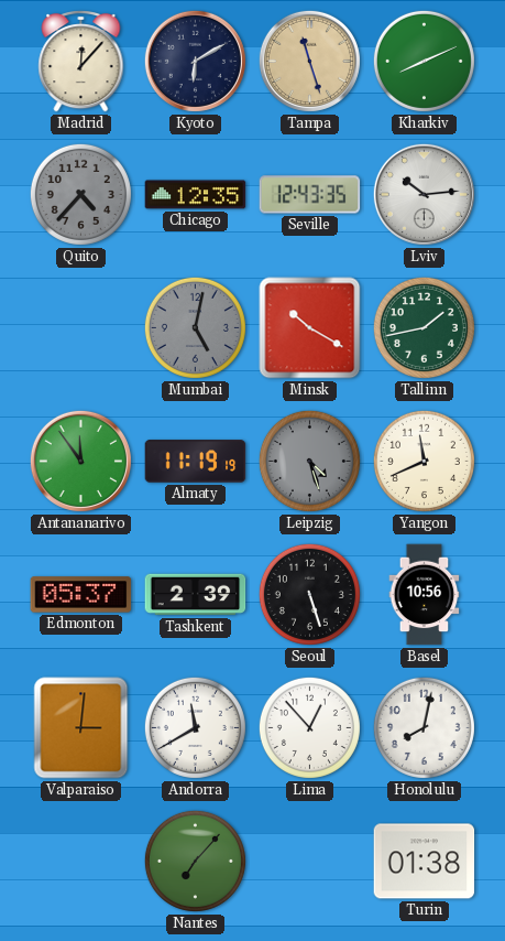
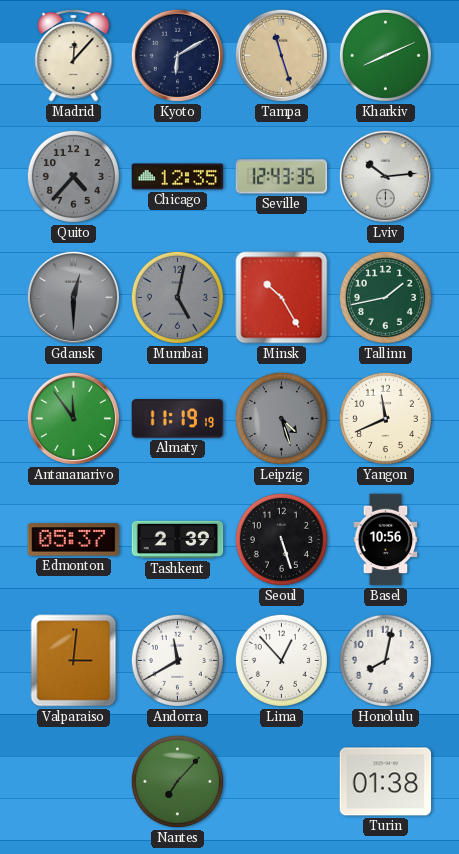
Gdansk: none -> 12:30 (73, 297)
Minsk: 10:20 -> 10:25 (282, 298)
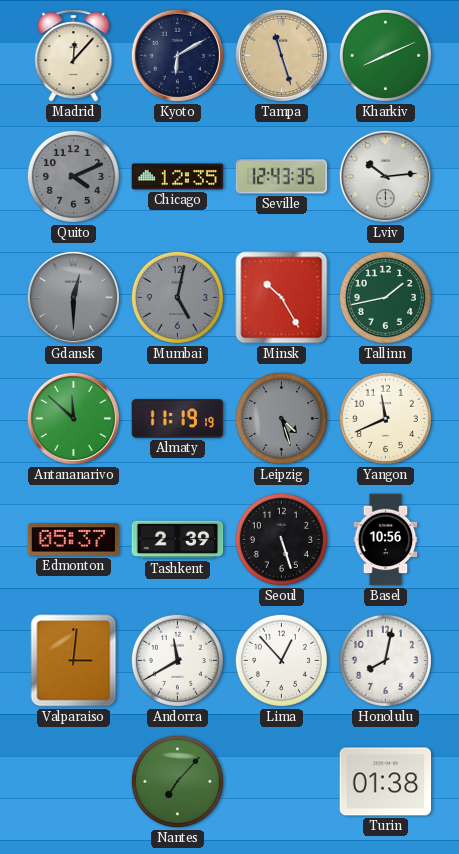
Quito: 4:37 -> 4:11 (73, 176)
Antananarivo: 11:54 -> 11:52 (73, 418)
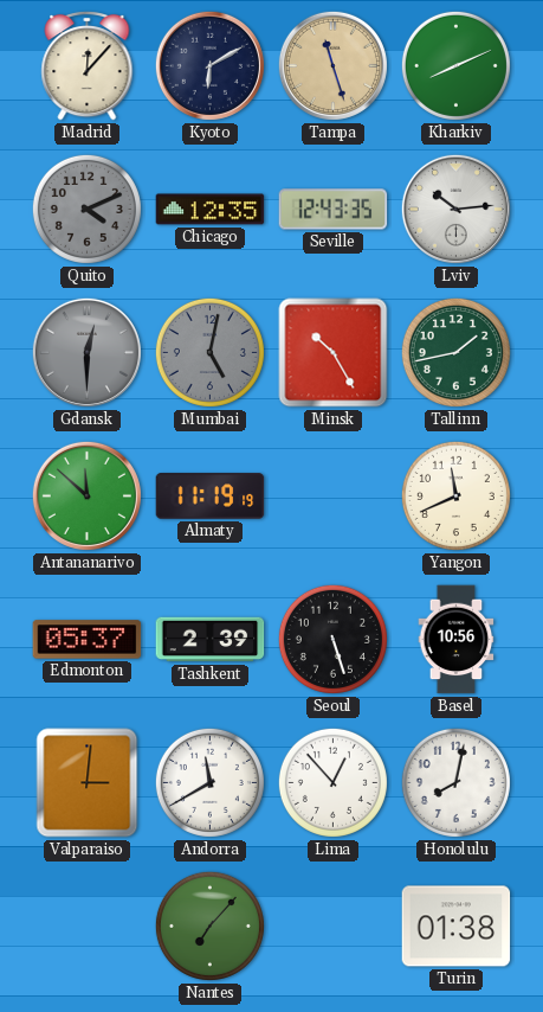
Leipzig: 4:27 -> none (281, 418)
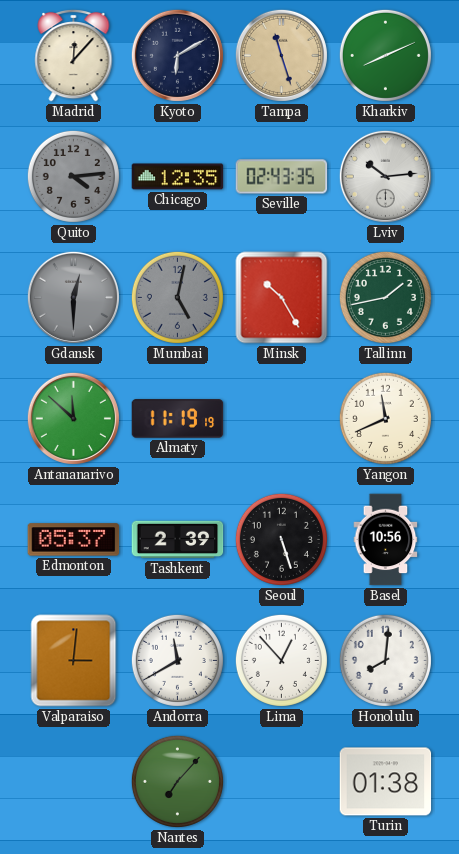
Quito: 4:11 -> 4:14 (73, 176)
Seville: 12:43 -> 02:43 (282, 177)
Honolulu: 8:02 -> 8:01 (385, 660)
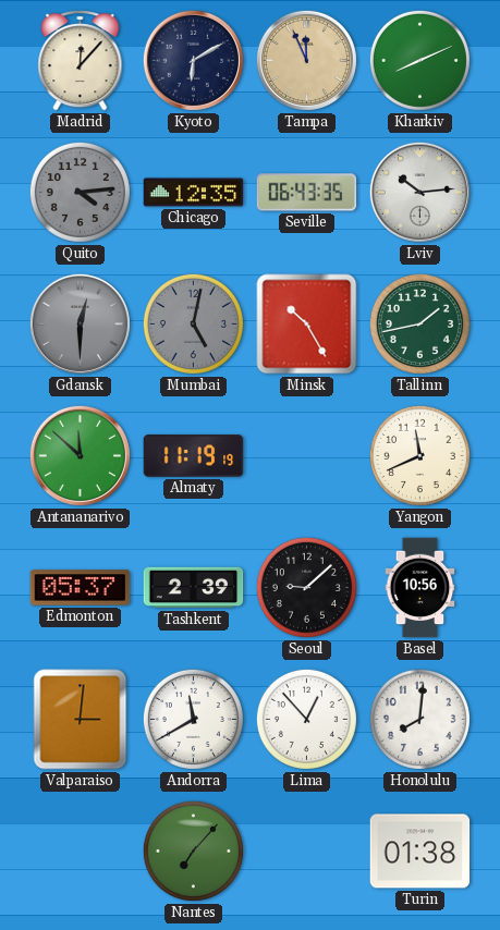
Tampa: 11:27 -> 11:56 (306, 60)
Seville: 02:43 -> 06:43 (307, 193)
Seoul: 5:27 -> 9:08 (306, 587)
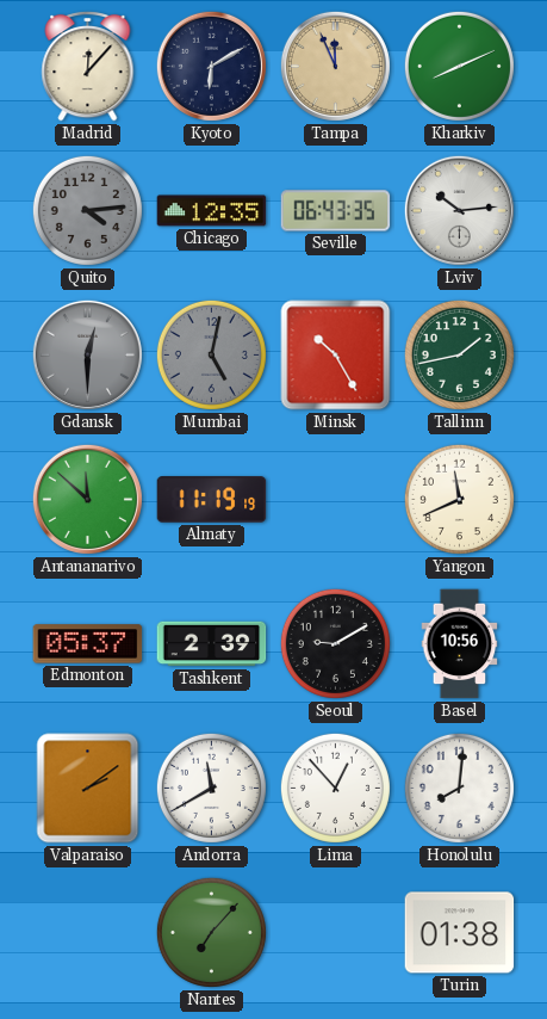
Seoul: 9:08 -> 9:10 (335, 643)
Valparaiso: 3:01 -> 2:09 (88, 789)
